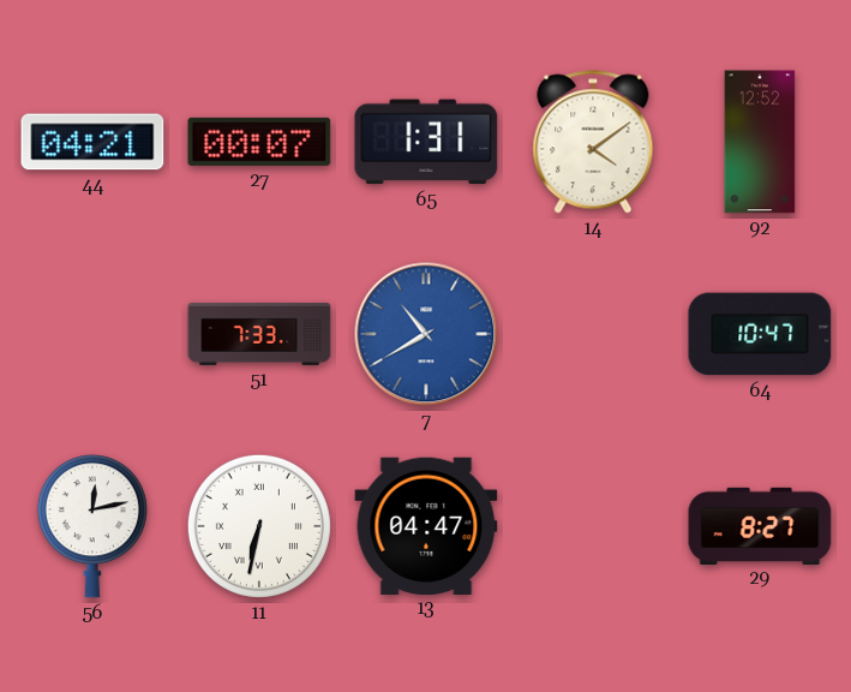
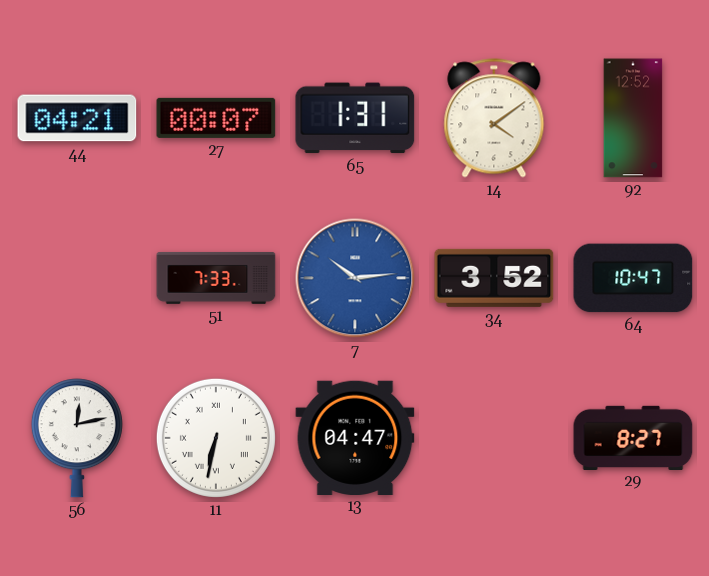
7: 10:40 -> 10:14 (355, 278)
34: none -> 3:52 (494, 278)
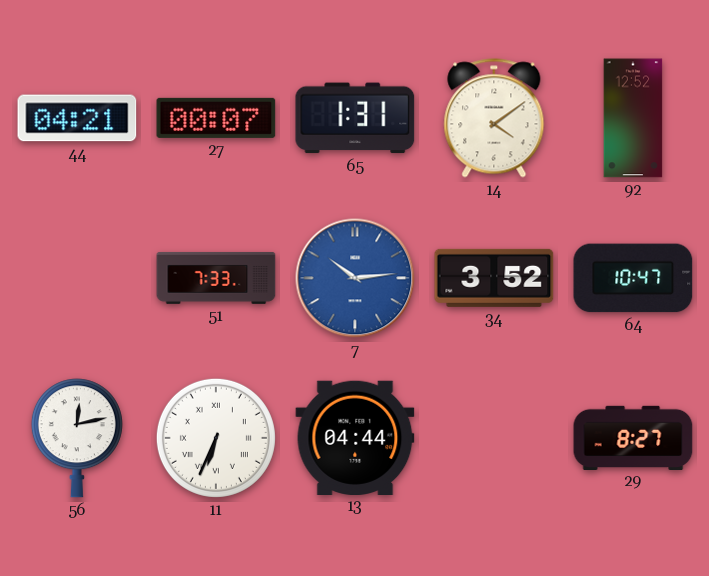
11: 6:32 -> 6:34 (216, 438)
13: 04:47 -> 04:44 (355, 437)
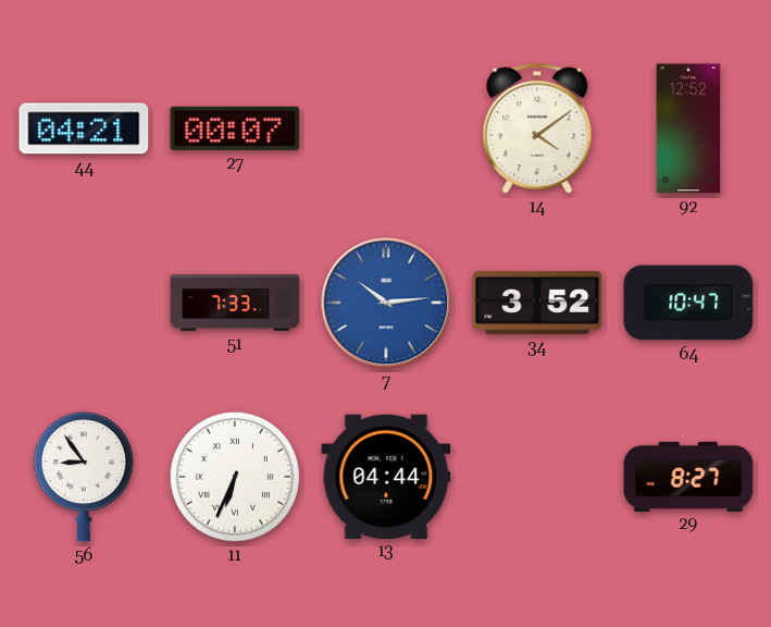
65: 1:31 -> none (355, 118)
56: 12:13 -> 8:54 (84, 477)
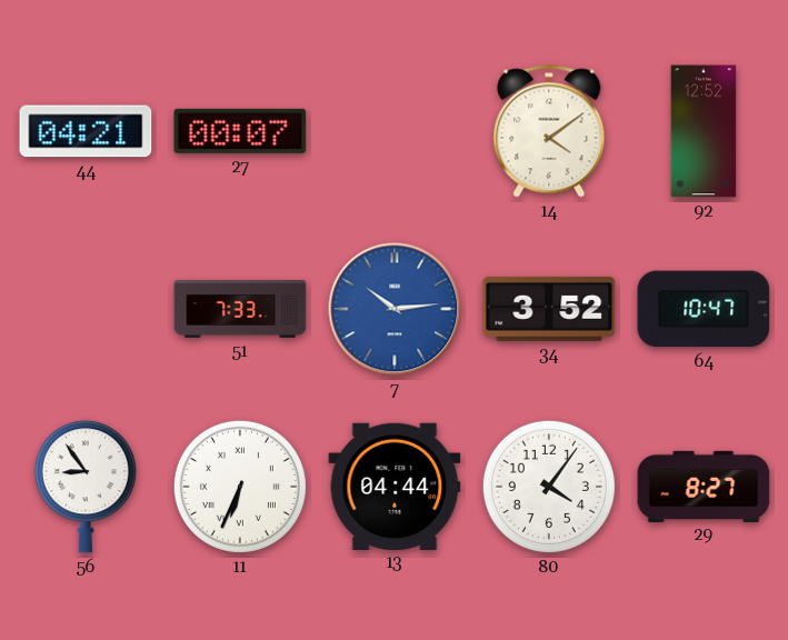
80: none -> 4:06 (549, 487)
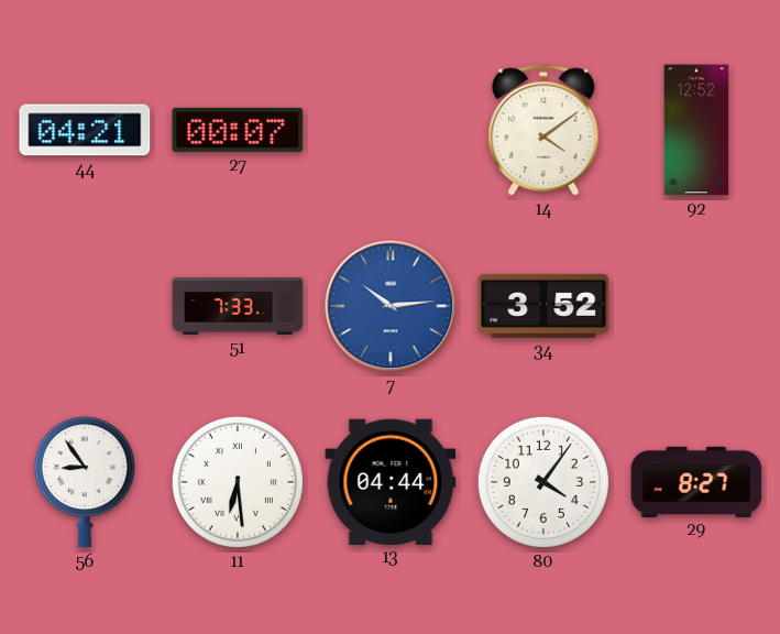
64: 10:47 -> none (704, 309)
11: 6:34 -> 6:29 (238, 482)
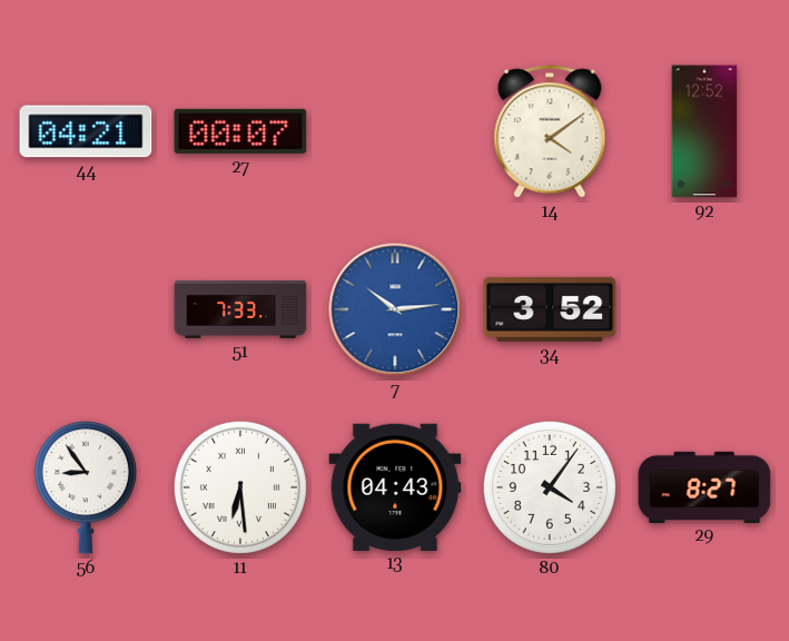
13: 04:44 -> 04:43 (395, 486)
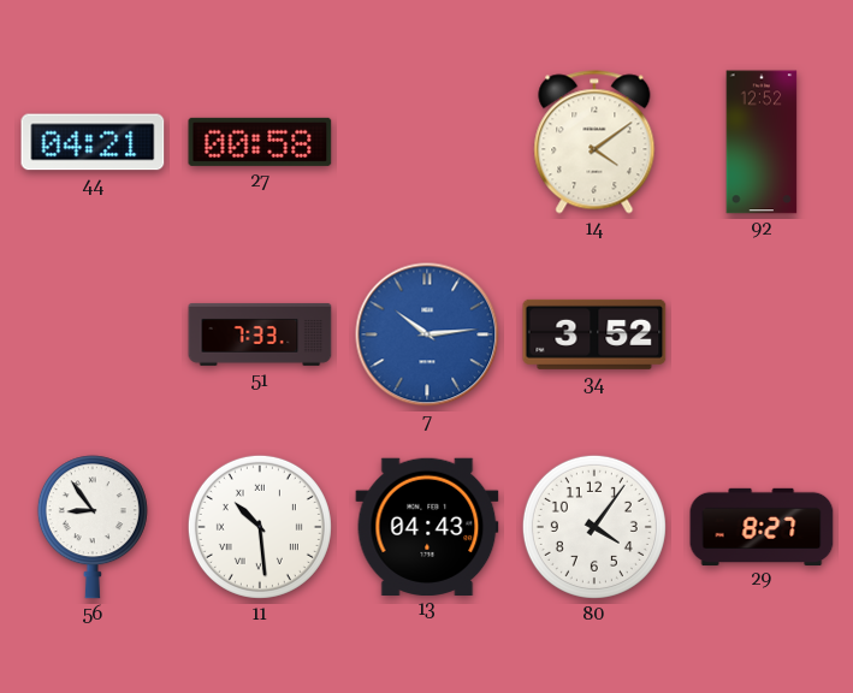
27: 00:07 -> 00:58 (260, 142)
11: 6:29 -> 10:29 (260, 527)
